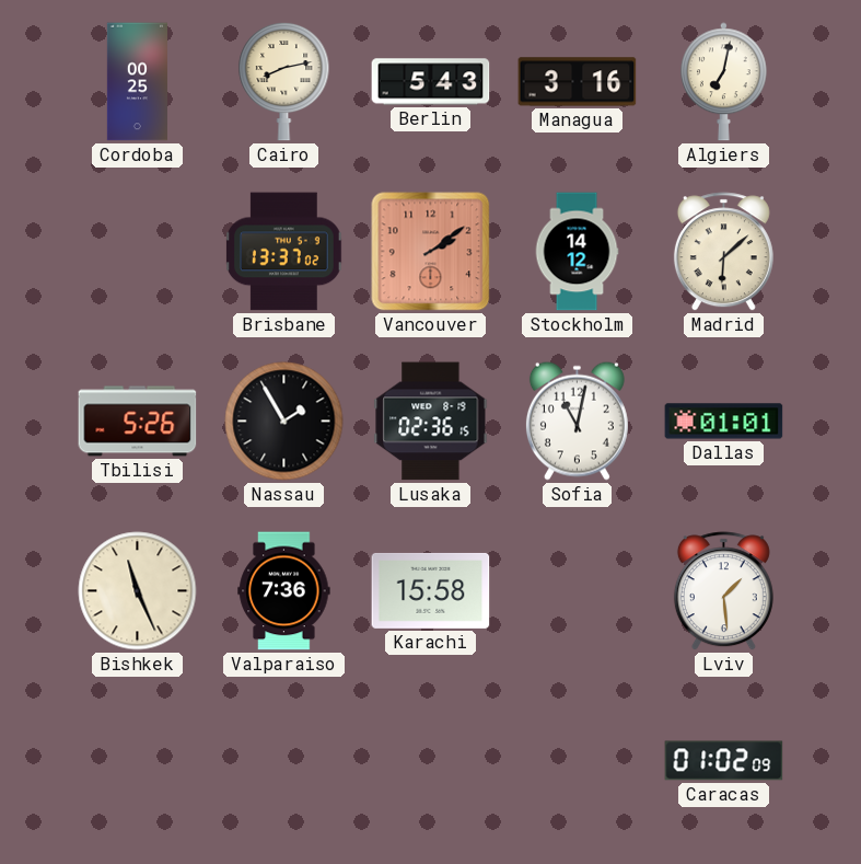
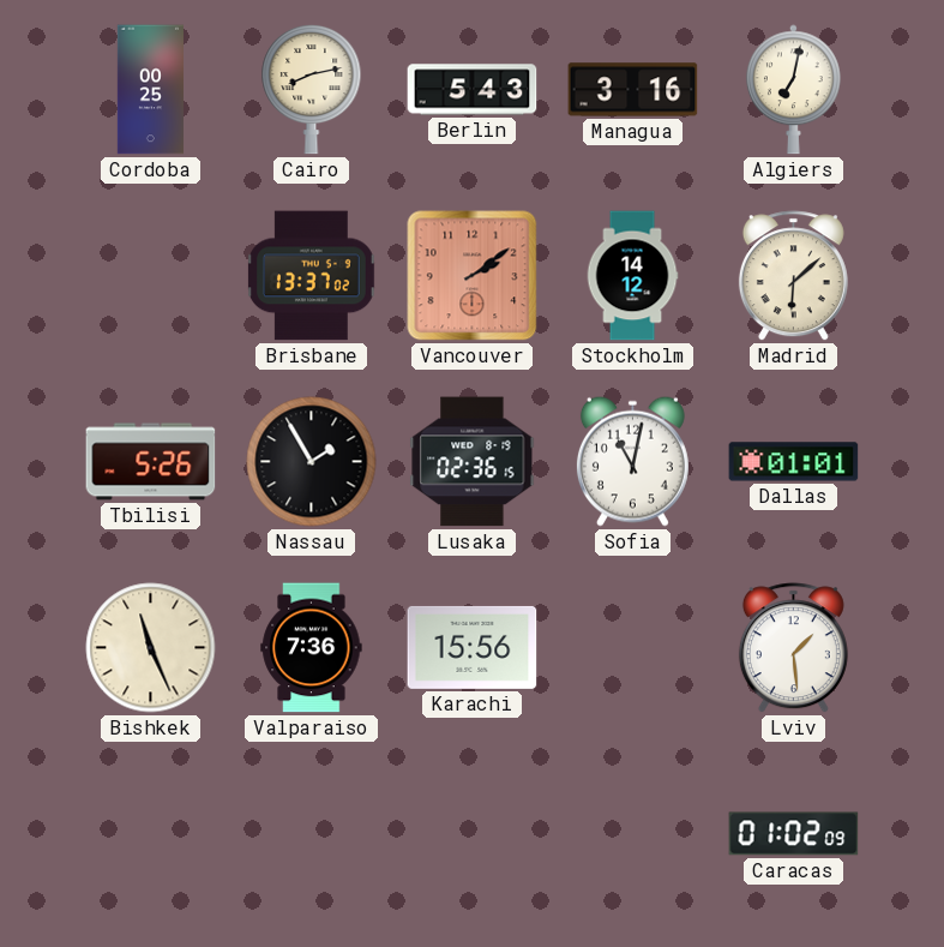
Karachi: 15:58 -> 15:56 (473, 647)
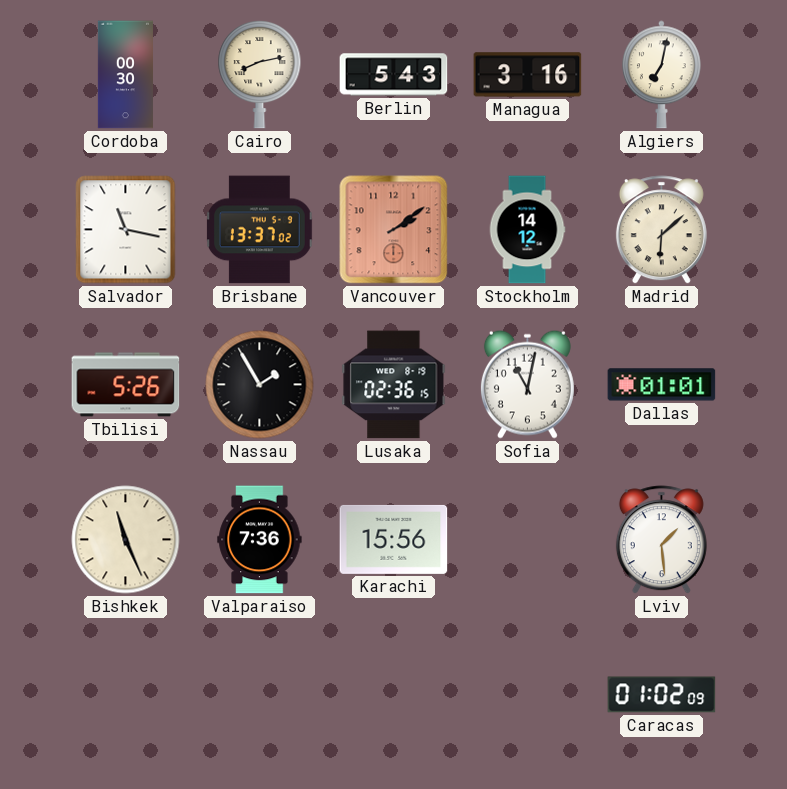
Cordoba: 00:25 -> 00:30 (125, 75)
Salvador: none -> 11:17 (126, 230)
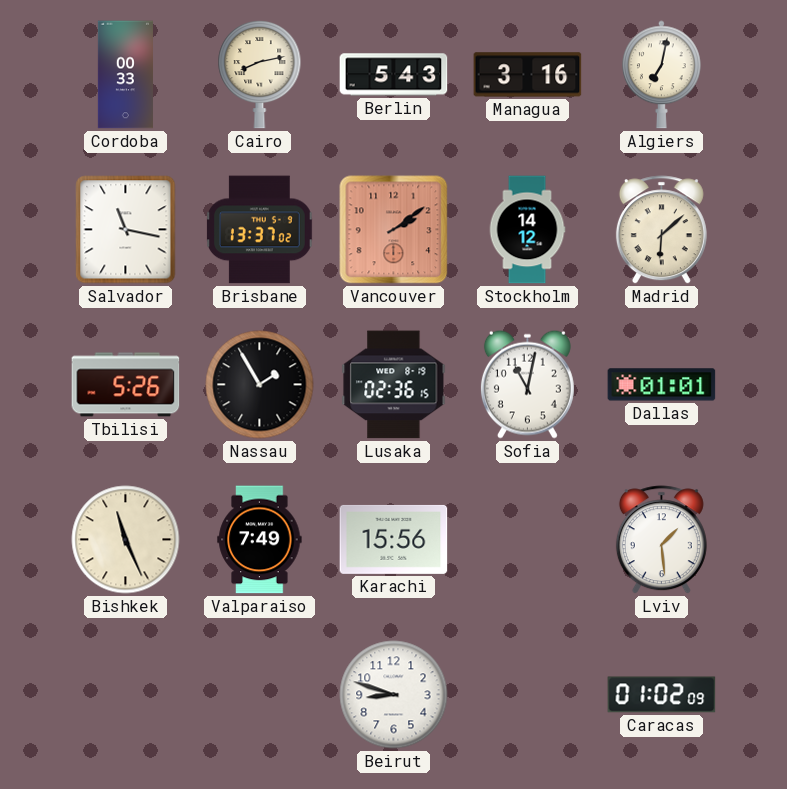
Cordoba: 00:30 -> 00:33 (125, 75)
Valparaiso: 7:36 -> 7:49 (260, 540)
Beirut: none -> 8:48 (394, 695)
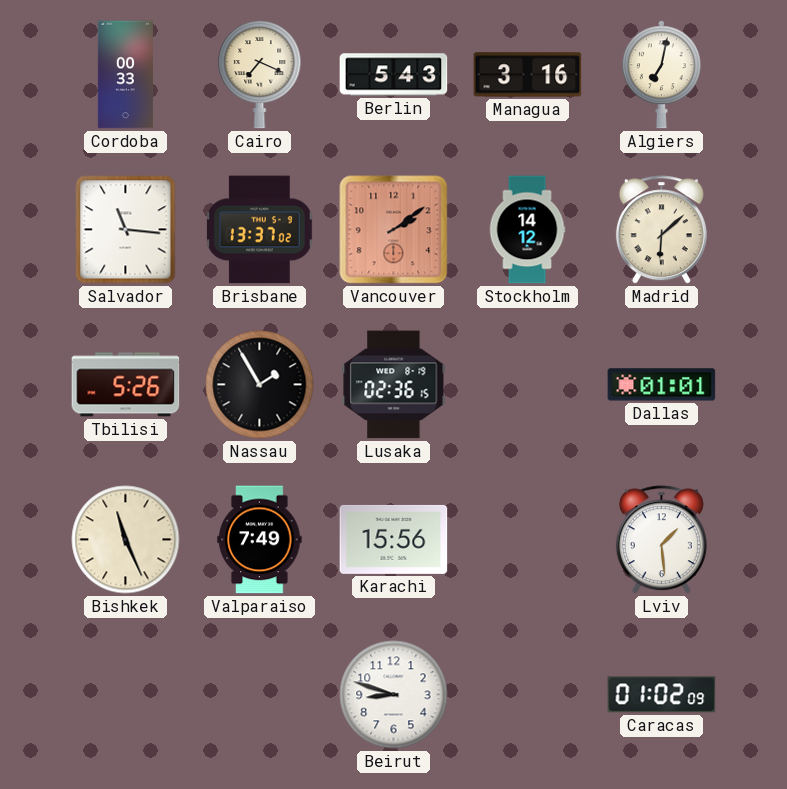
Cairo: 8:13 -> 7:19 (260, 74)
Salvador: 11:17 -> 11:16 (126, 230)
Sofia: 11:02 -> none (527, 384)
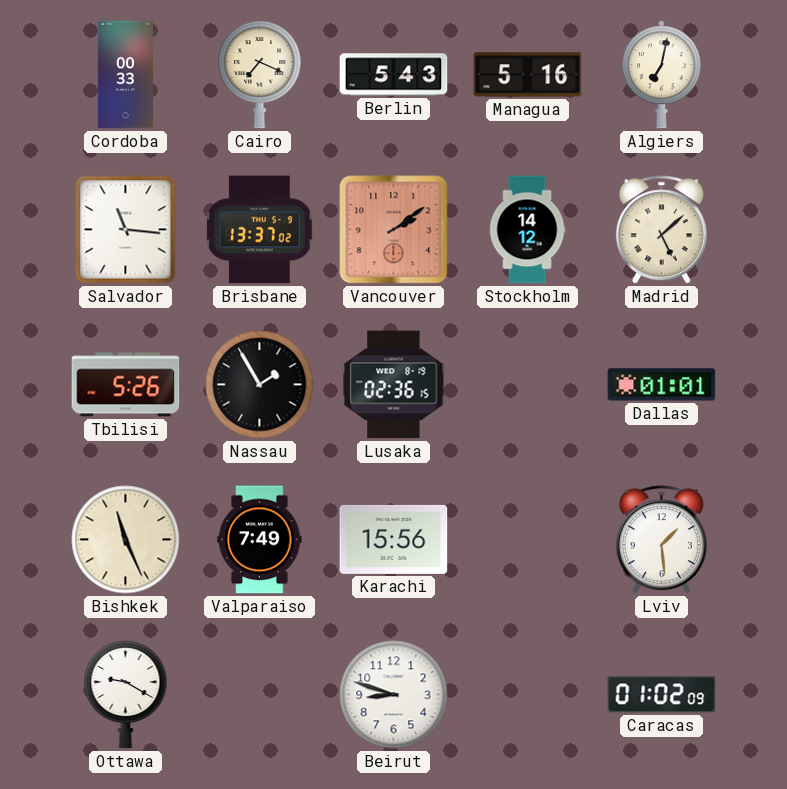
Managua: 3:16 -> 5:16 (528, 75)
Madrid: 6:08 -> 5:08 (661, 230)
Ottawa: none -> 9:20 (126, 694)
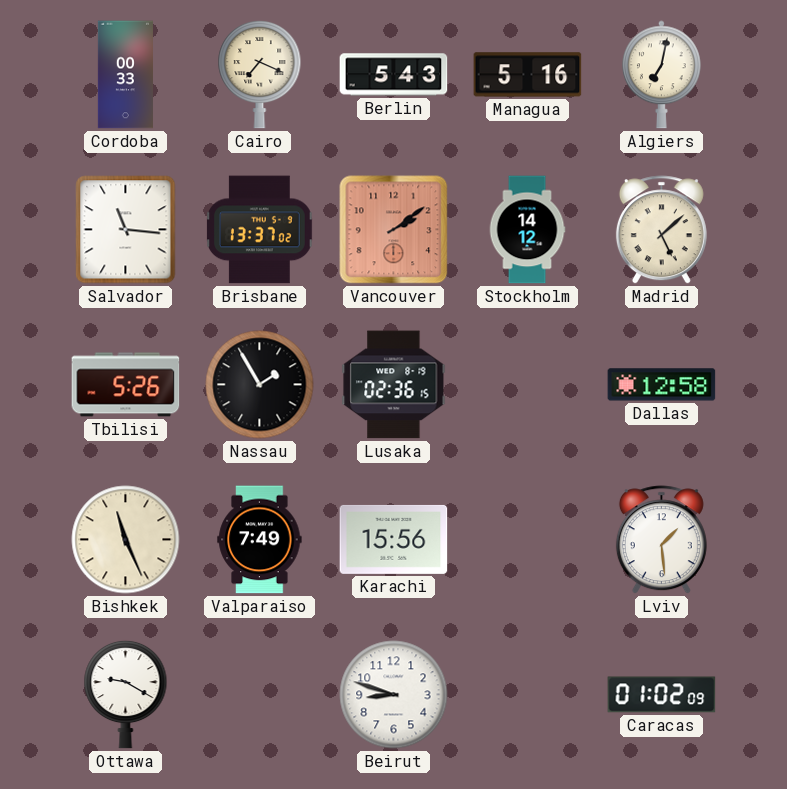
Dallas: 01:01 -> 12:58 (662, 385)
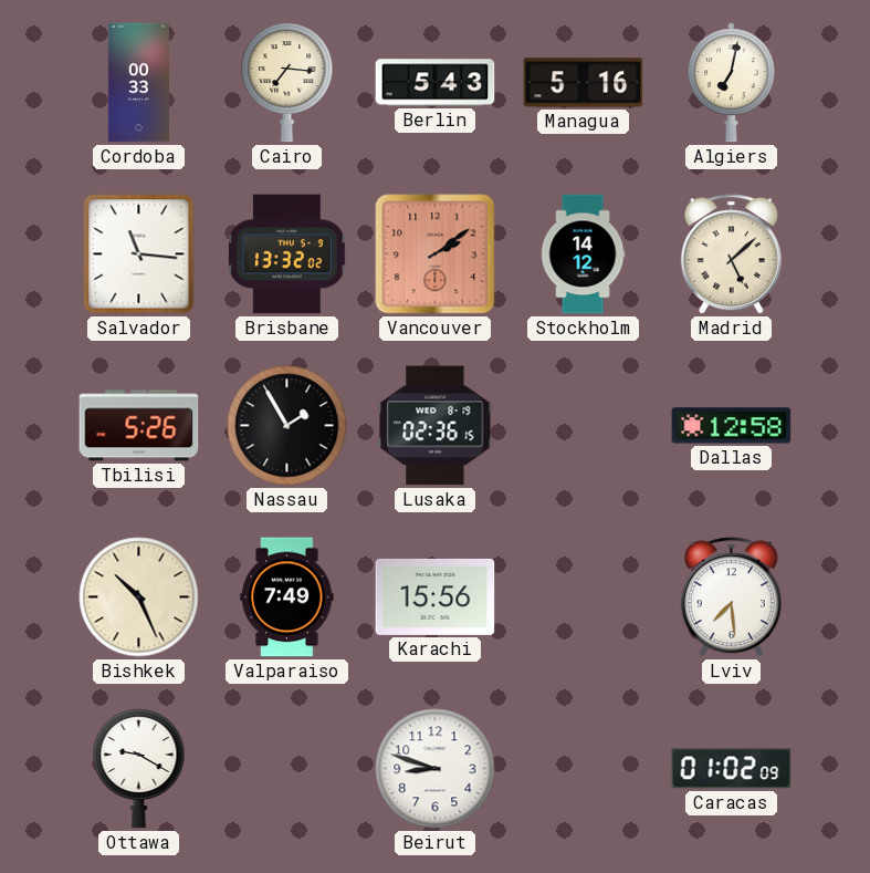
Cairo: 7:19 -> 7:16 (287, 82)
Brisbane: 13:37 -> 13:32 (287, 254)
Bishkek: 11:26 -> 10:26 (139, 597)
Lviv: 1:29 -> 7:29 (731, 597)
